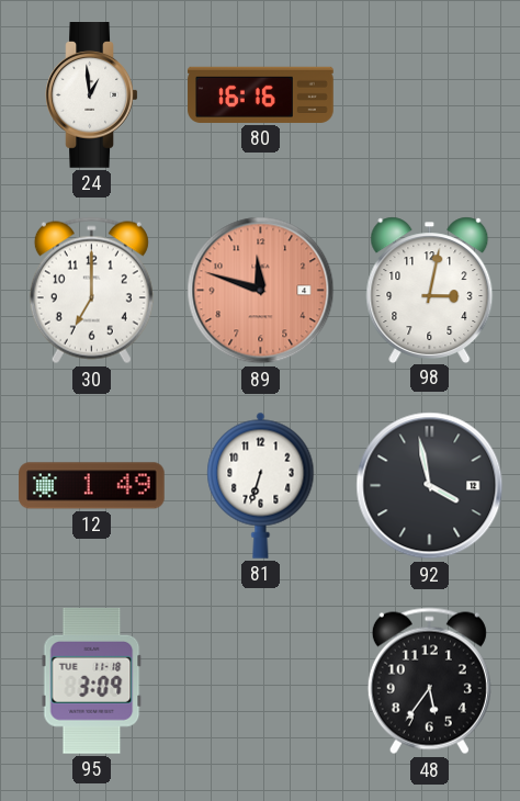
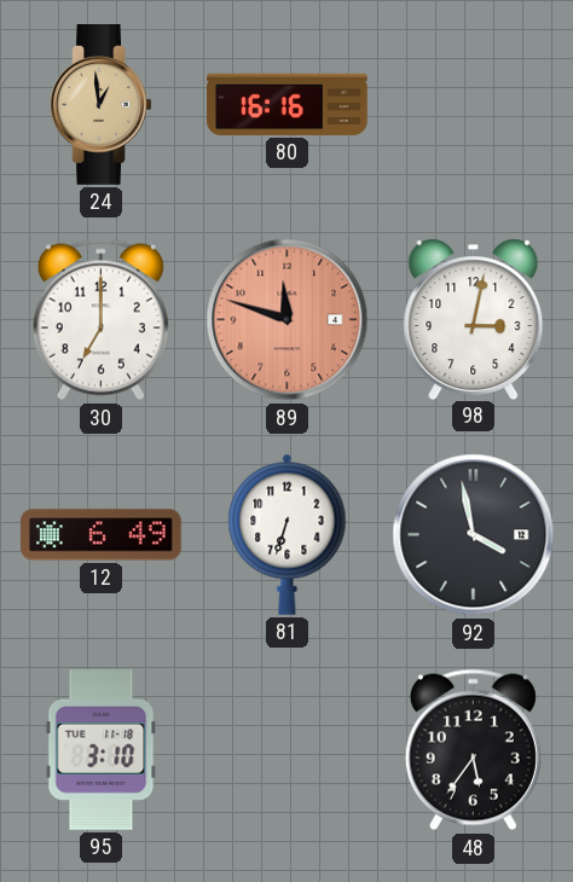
24 dial: white -> champagne (102, 105)
12: 1:49 -> 6:49 (102, 535)
95: 3:09 -> 3:10 (102, 749)
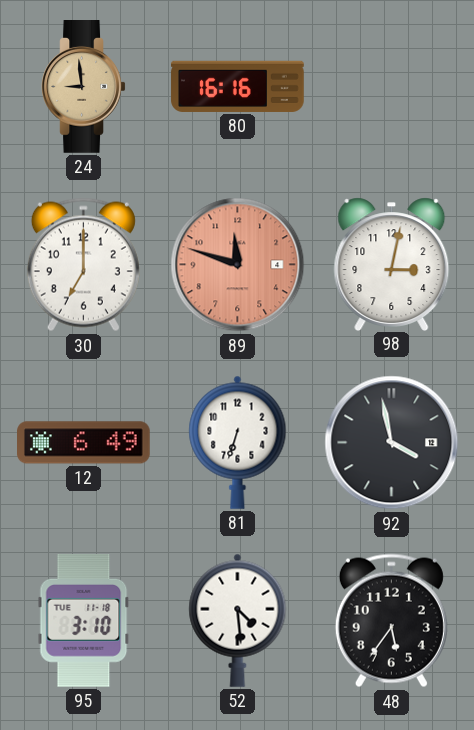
24: 12:59 -> 8:59 (84, 87)
52: none -> 4:29 (238, 620)
